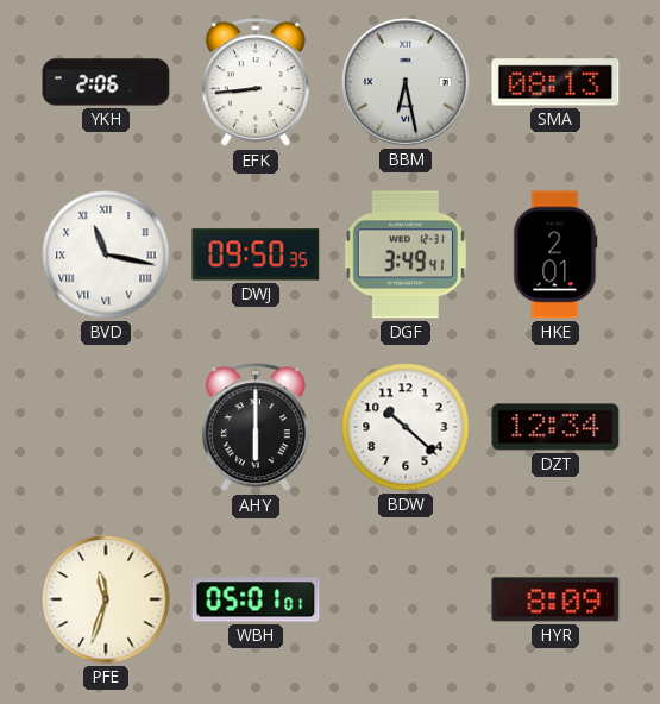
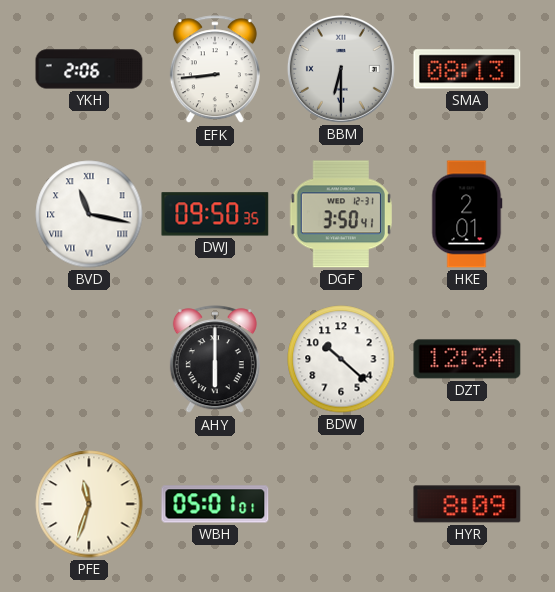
BBM: 6:28 -> 6:30 (341, 69)
DGF: 3:49 -> 3:50 (341, 214)
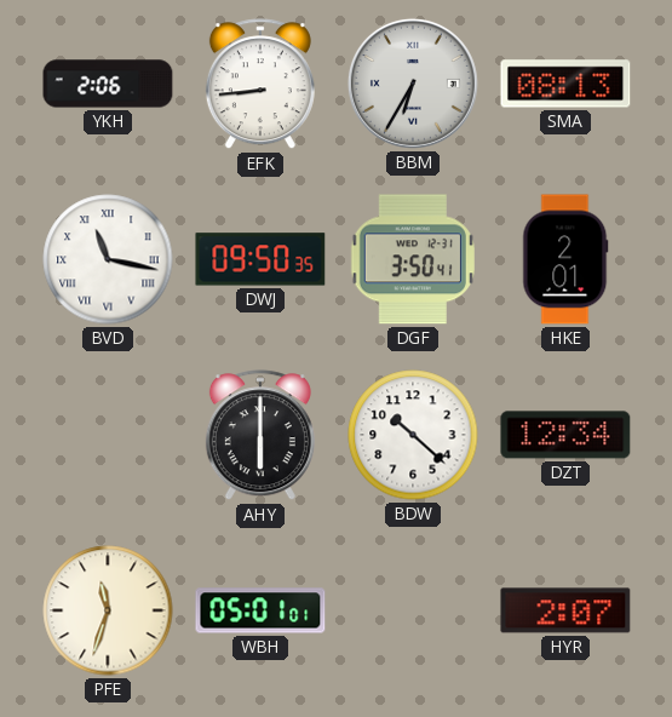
BBM: 6:30 -> 6:35 (413, 84)
HYR: 8:09 -> 2:07 (565, 610)
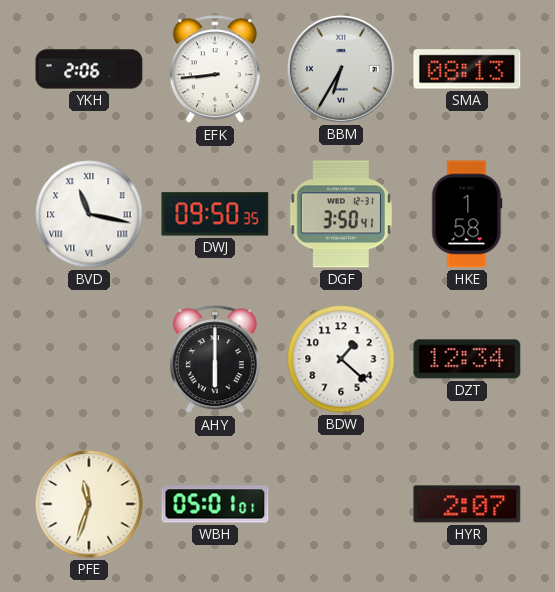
HKE: 2:01 -> 1:58 (467, 214)
BDW: 10:22 -> 1:22 (341, 359)
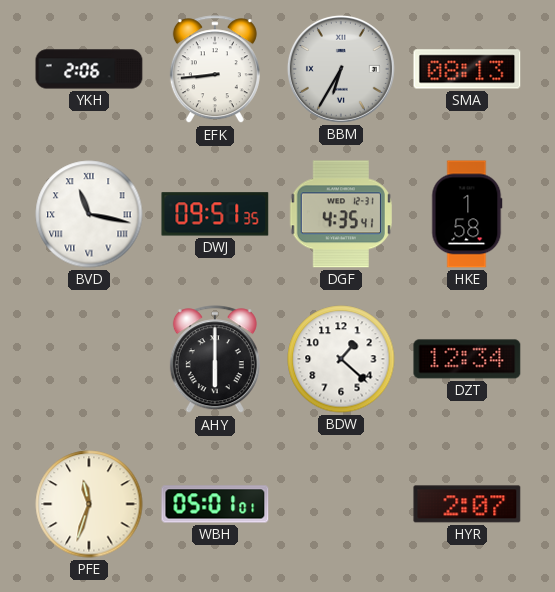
DWJ: 09:50 -> 09:51 (215, 214)
DGF: 3:50 -> 4:35 (341, 214)
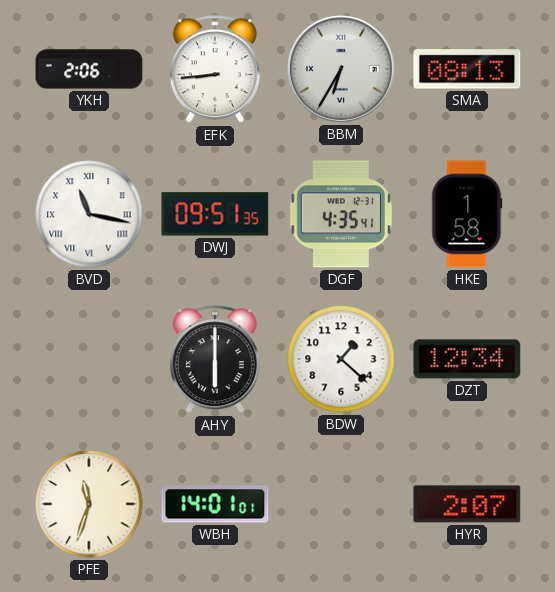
WBH: 05:01 -> 14:01 (215, 504)
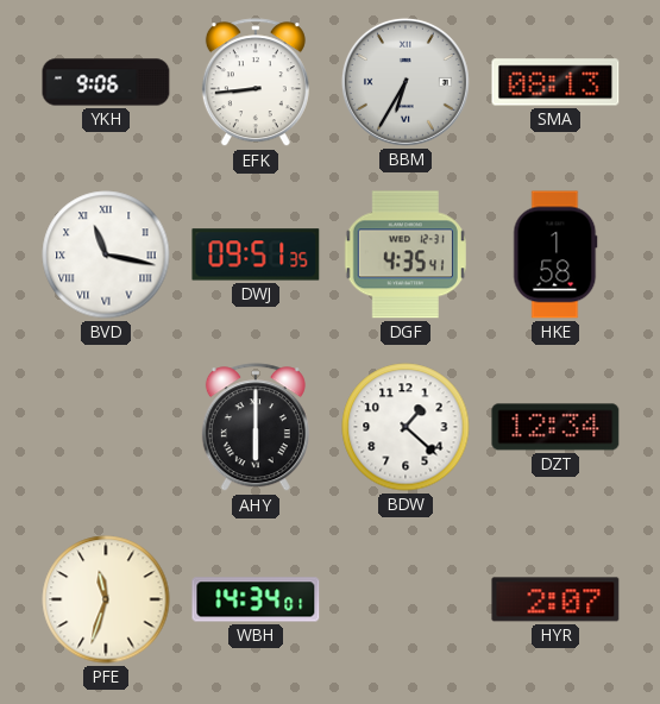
YKH: 2:06 -> 9:06 (106, 82)
WBH: 14:01 -> 14:34 (256, 599)
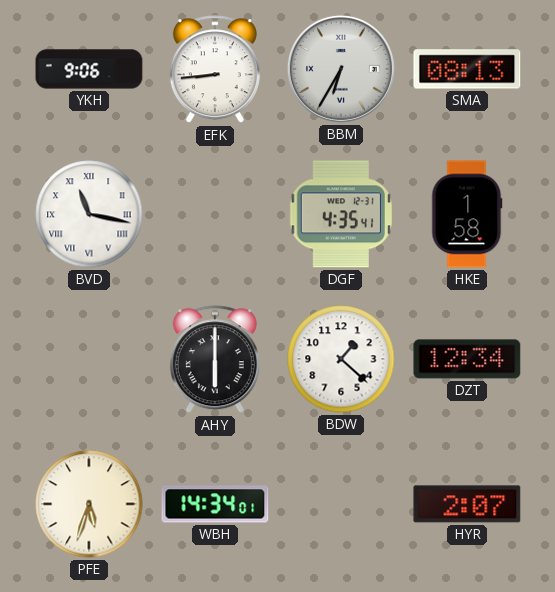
DWJ: 09:51 -> none (256, 254)
PFE: 11:33 -> 5:33 (89, 504)
